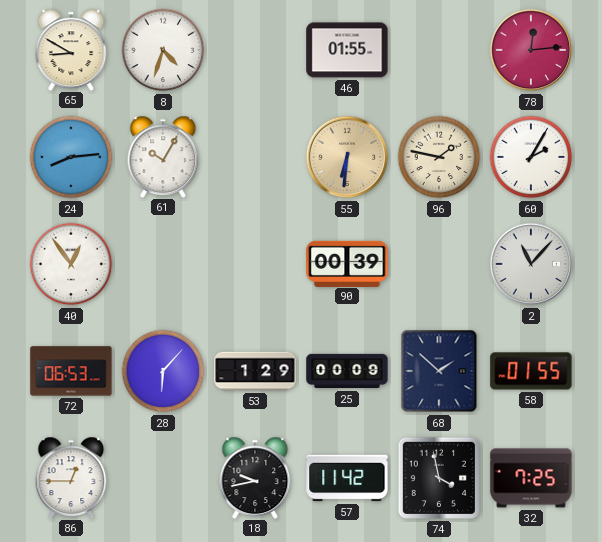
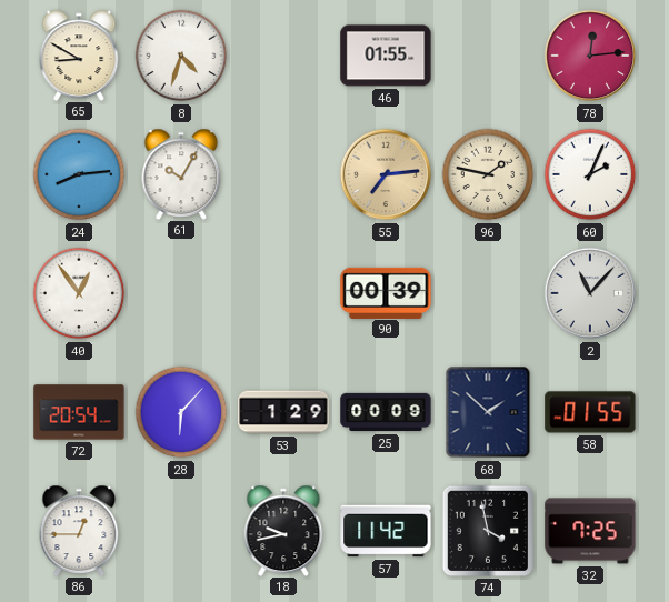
55: 6:31 -> 7:14 (386, 174)
60: 2:05 -> 2:04 (590, 174)
72: 06:53 -> 20:54 (79, 412)
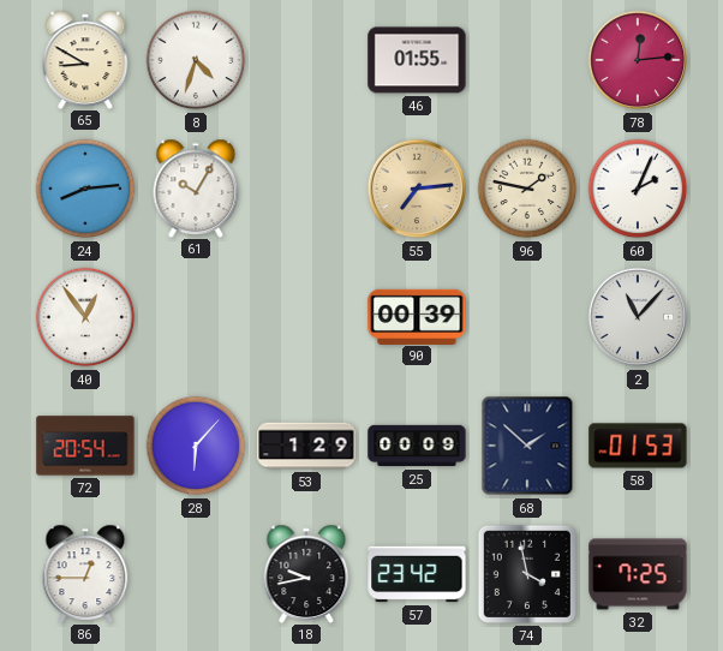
58: 01:55 -> 01:53 (638, 446)
57: 11:42 -> 23:42 (417, 574)
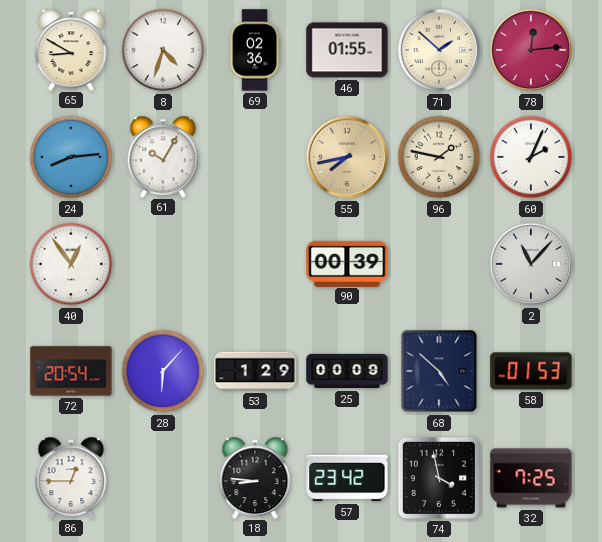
69: none -> 02:36 (255, 50)
71: none -> 1:52 (439, 50)
55: 7:14 -> 7:43 (347, 157)
68: 1:52 -> 4:52 (439, 371)
18: 9:43 -> 8:46 (255, 477)
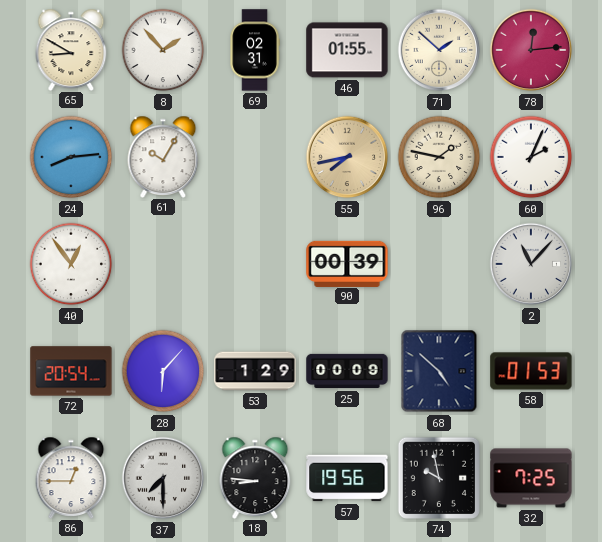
8: 4:33 -> 1:53 (163, 50)
69: 02:36 -> 02:31 (255, 50)
37: none -> 7:30 (163, 478)
57: 23:42 -> 19:56 (347, 478)
74: 3:58 -> 9:58 (439, 478)
